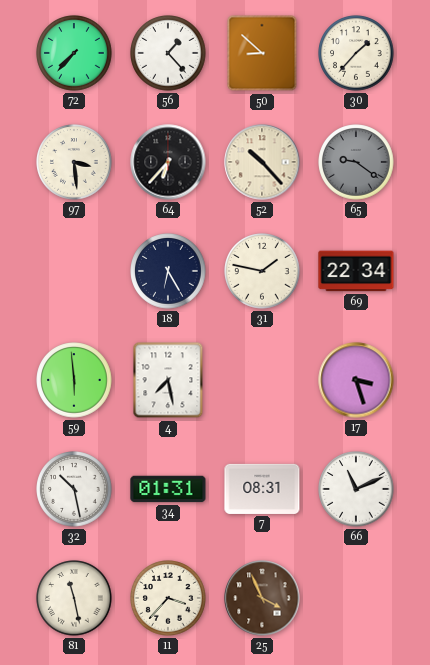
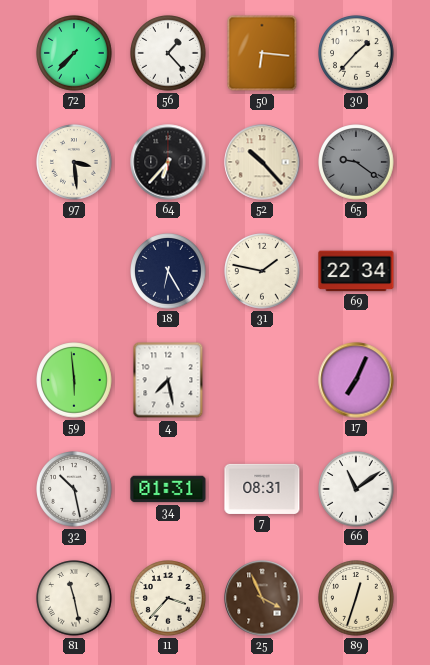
50: 8:52 -> 6:16 (262, 53)
17: 3:27 -> 7:04 (356, 380)
66: 11:11 -> 11:09 (356, 489)
89: none -> 12:33 (356, 598)
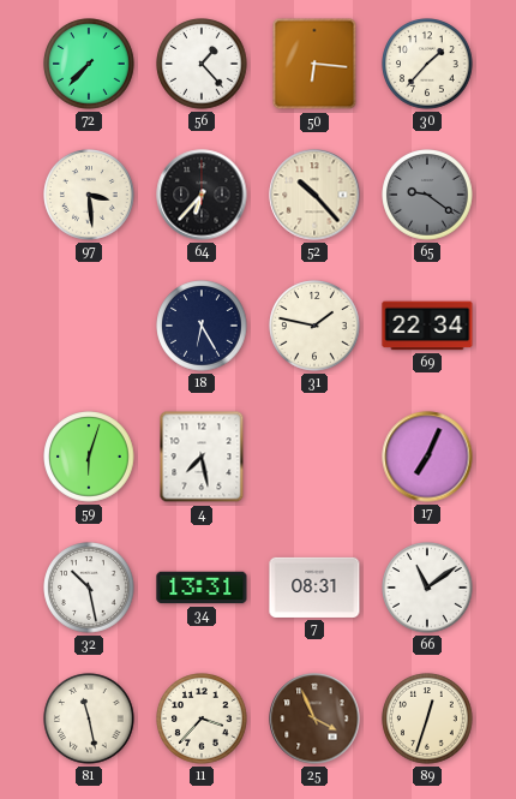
59: 5:59 -> 6:03 (89, 457)
34: 01:31 -> 13:31 (202, 588)
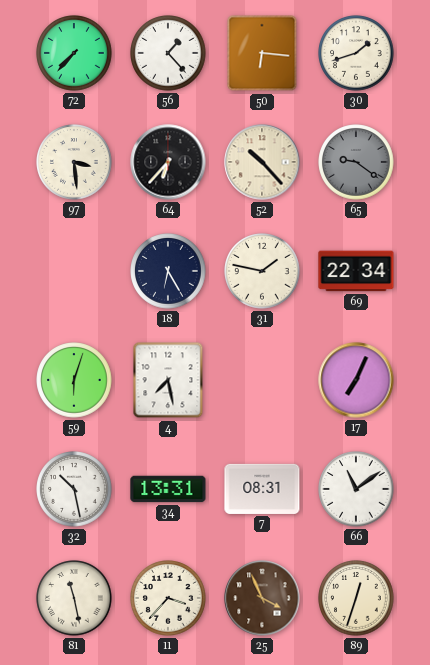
30: 1:37 -> 1:42 (356, 53)
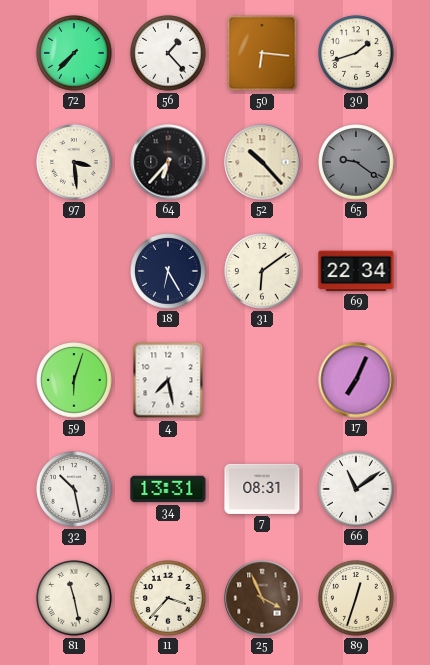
31: 1:47 -> 6:09 (262, 271)
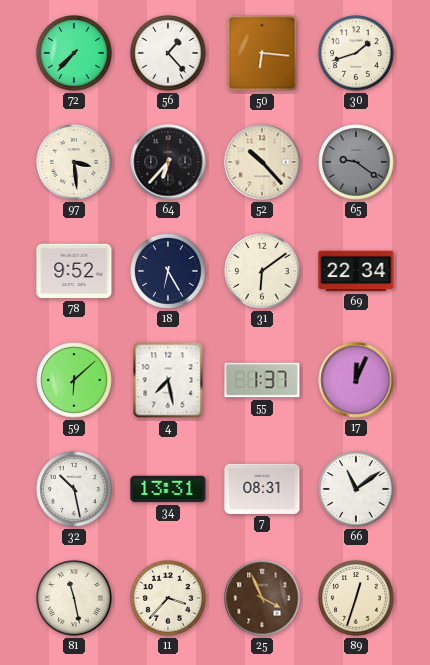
78: none -> 9:52 (74, 271)
59: 6:03 -> 6:08 (74, 380)
55: none -> 1:37 (262, 380)
17: 7:04 -> 12:04 (356, 380)
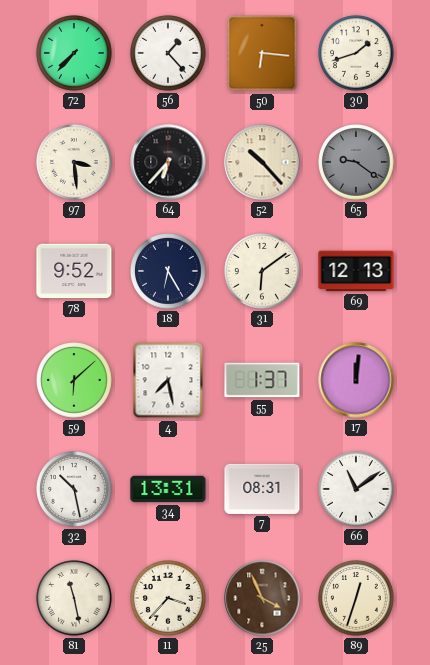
69: 22:34 -> 12:13 (356, 271)
17: 12:04 -> 12:01 (356, 380)
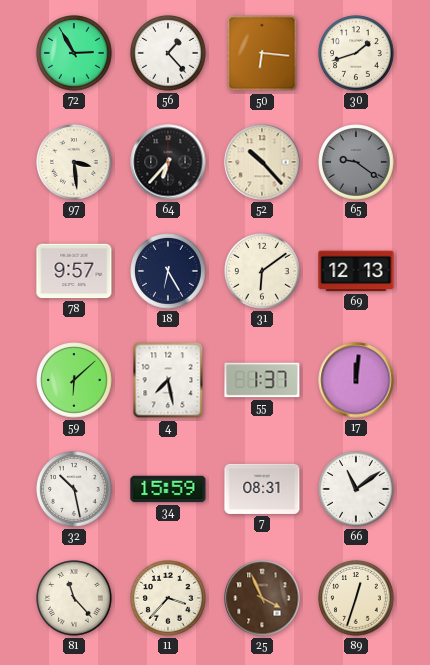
72: 7:37 -> 2:55 (74, 53)
78: 9:52 -> 9:57 (74, 271)
34: 13:31 -> 15:59 (168, 489)
81: 11:28 -> 11:23 (74, 598)
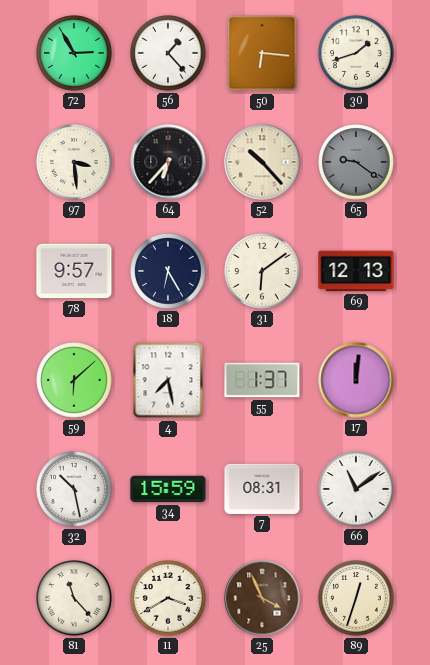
11: 3:37 -> 3:40 (168, 598)
